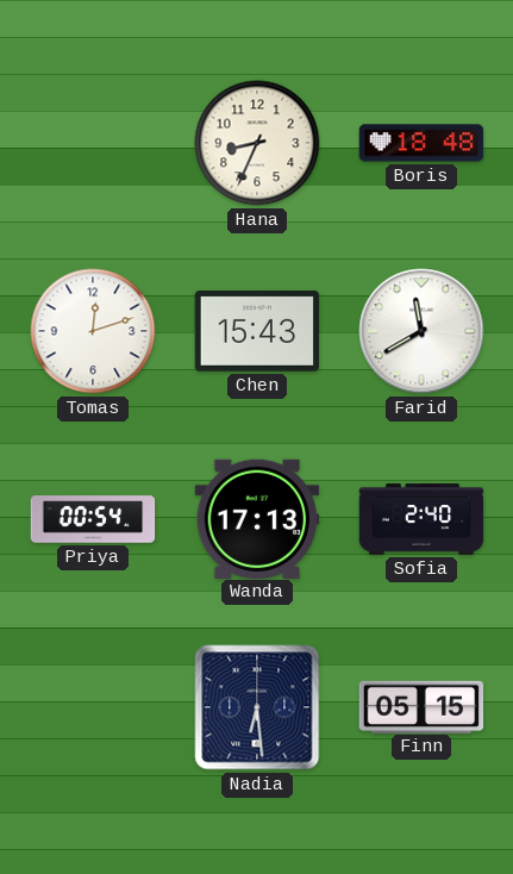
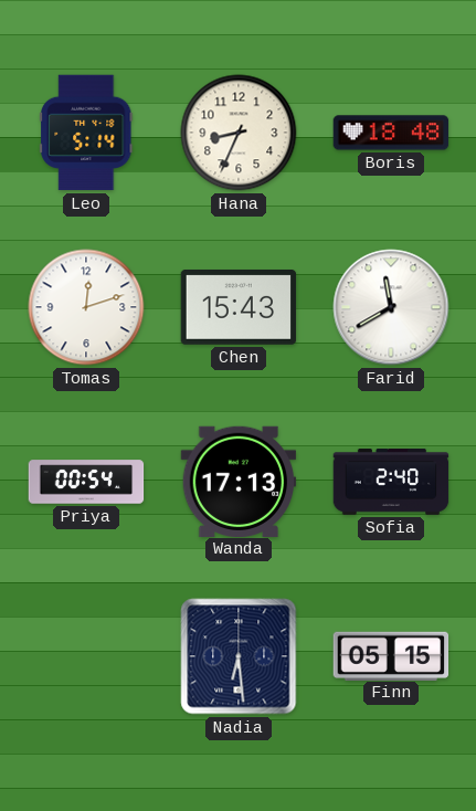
Leo: none -> 5:14 (87, 133)
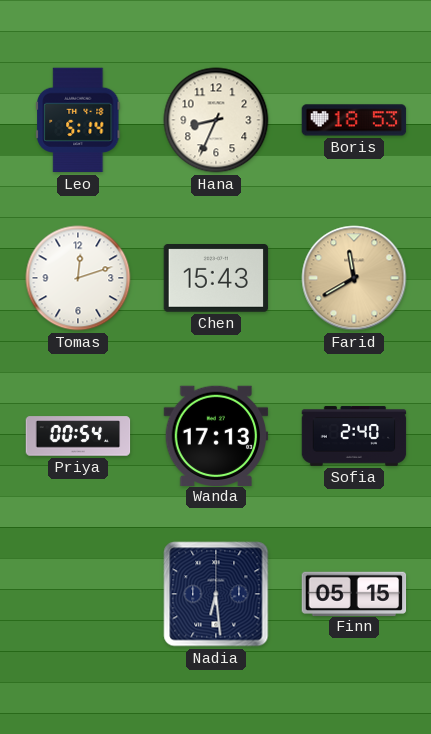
Boris: 18:48 -> 18:53 (354, 120)
Farid dial: white -> champagne (354, 278)
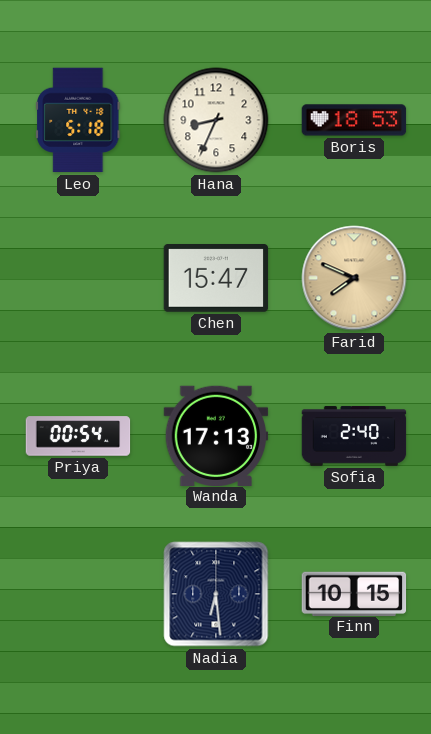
Leo: 5:14 -> 5:18 (79, 120)
Tomas: 12:12 -> none (78, 278)
Chen: 15:43 -> 15:47 (216, 279)
Farid: 11:40 -> 7:49 (354, 278)
Finn: 05:15 -> 10:15 (354, 593)
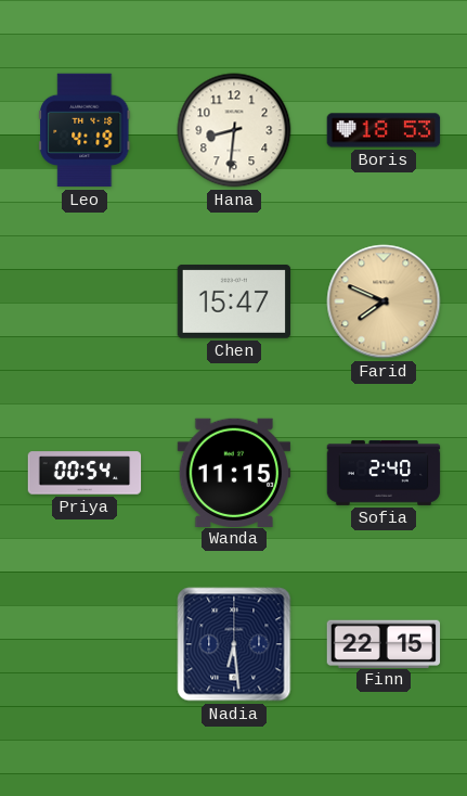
Leo: 5:18 -> 4:19 (86, 130)
Hana: 8:34 -> 8:31 (234, 130)
Wanda: 17:13 -> 11:15 (234, 472)
Finn: 10:15 -> 22:15 (384, 643)
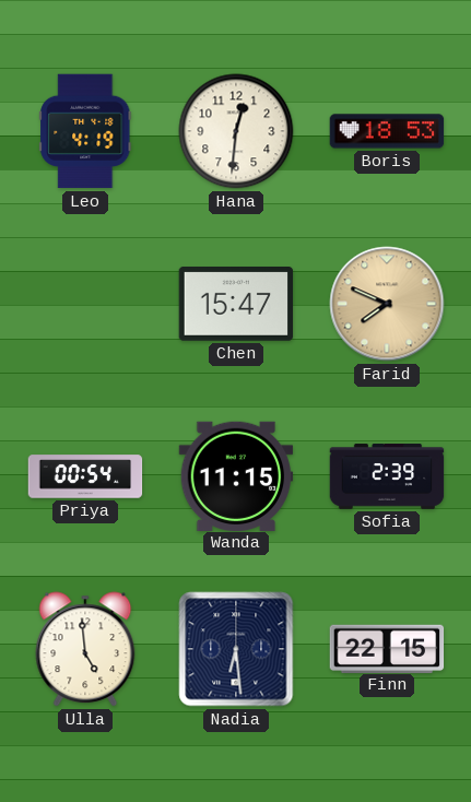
Hana: 8:31 -> 12:31 (236, 131)
Sofia: 2:40 -> 2:39 (387, 476)
Ulla: none -> 4:59 (85, 649)
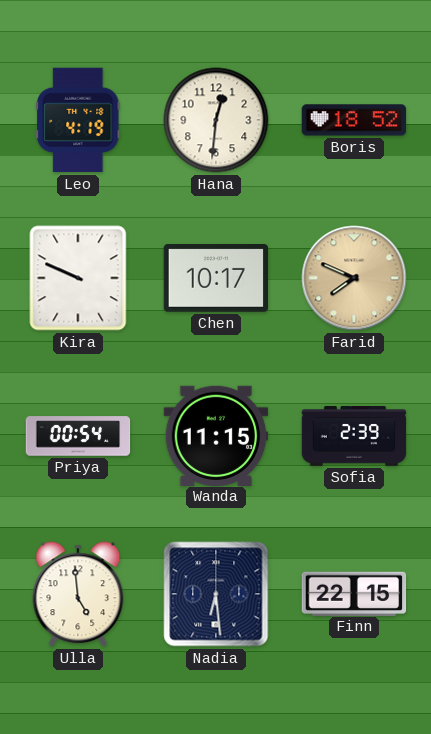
Boris: 18:53 -> 18:52 (354, 120)
Kira: none -> 9:49 (78, 278)
Chen: 15:47 -> 10:17 (216, 279)
